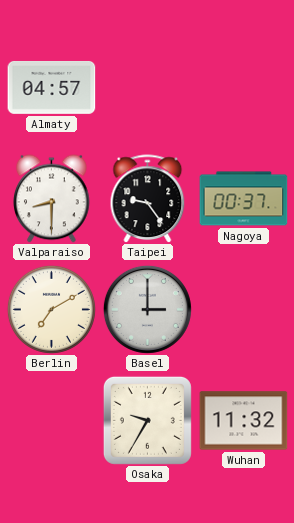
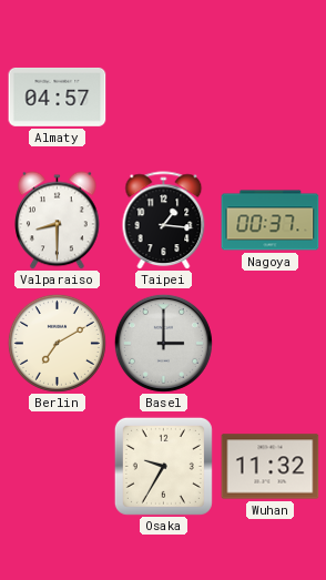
Taipei: 9:24 -> 1:16 (164, 221)
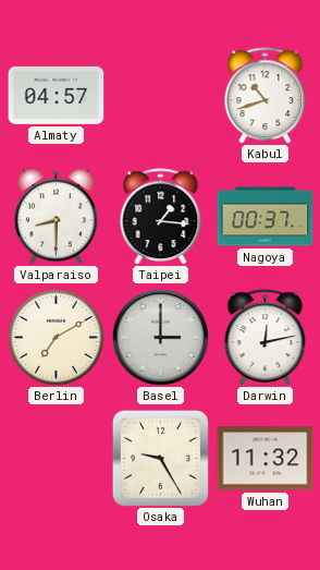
Kabul: none -> 10:42 (266, 96)
Darwin: none -> 12:13 (266, 338)
Osaka: 9:35 -> 9:25 (160, 458)
